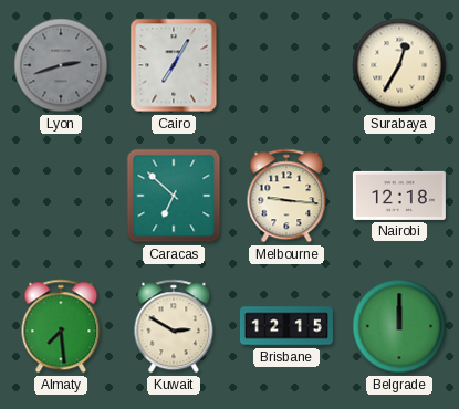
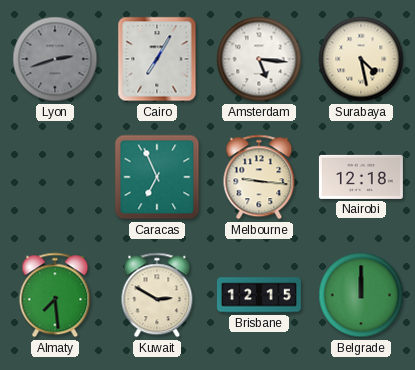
Amsterdam: none -> 5:16 (259, 59)
Surabaya: 12:35 -> 4:28 (361, 59)
Caracas: 6:52 -> 6:56 (157, 177)
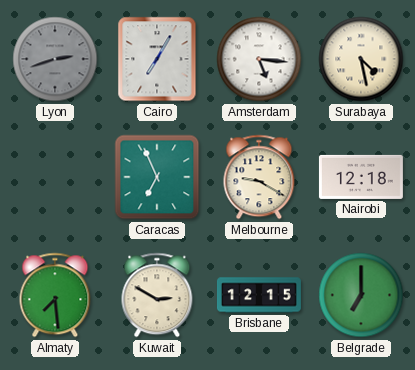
Melbourne: 9:16 -> 9:20 (259, 177)
Belgrade: 12:00 -> 7:00 (361, 295)
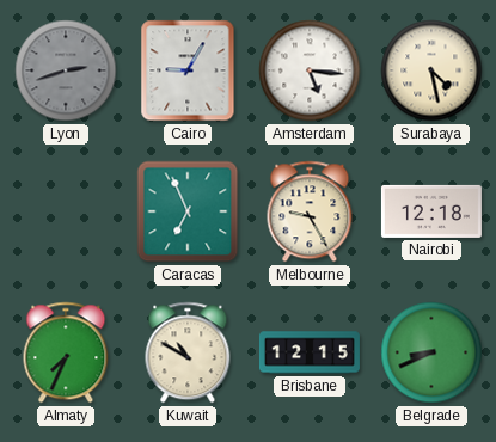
Cairo: 7:05 -> 9:05 (188, 70)
Melbourne: 9:20 -> 9:25 (310, 211)
Almaty: 7:29 -> 7:34 (66, 352)
Kuwait: 2:50 -> 10:50 (188, 352)
Belgrade: 7:00 -> 8:41 (431, 352)
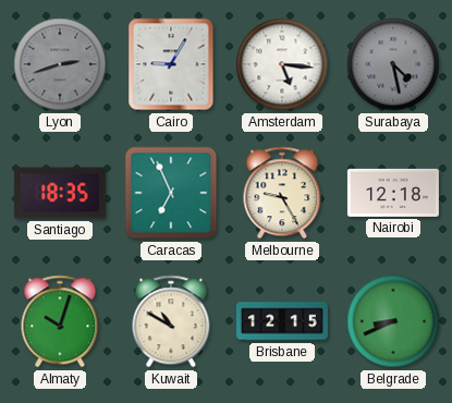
Surabaya dial: cream -> grey (393, 64)
Santiago: none -> 18:35 (60, 193)
Almaty: 7:34 -> 10:03 (60, 321)
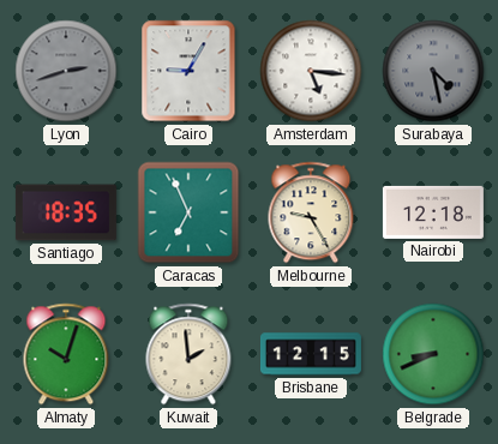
Kuwait: 10:50 -> 1:59 (188, 354)
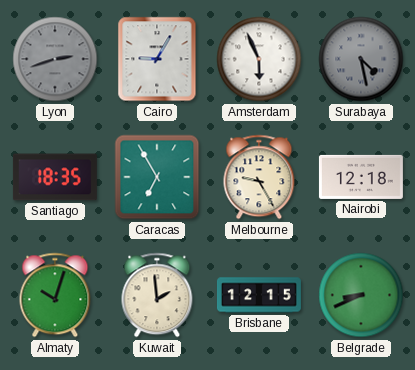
Amsterdam: 5:16 -> 5:56 (259, 59)
Caracas: 6:56 -> 6:55 (157, 177)
